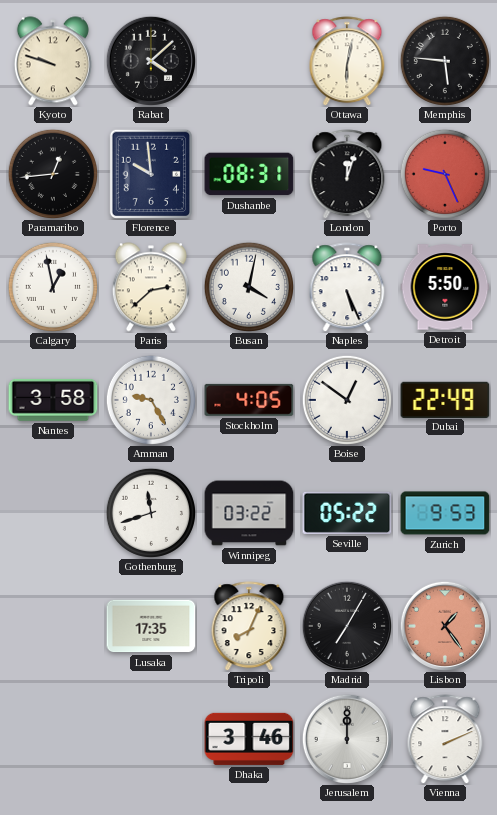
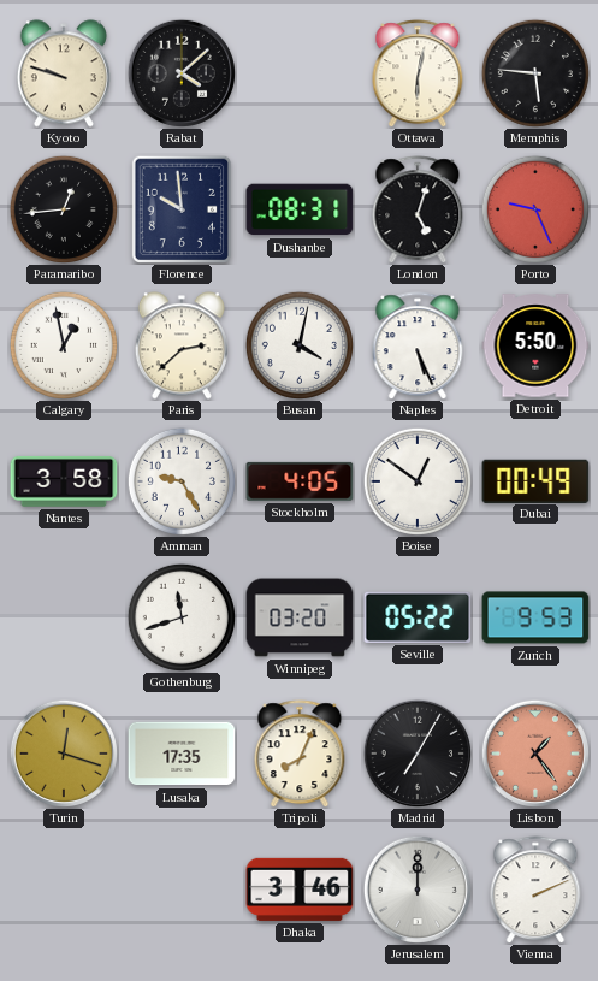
London: 12:03 -> 5:03 (418, 209)
Dubai: 22:49 -> 00:49 (535, 480)
Winnipeg: 03:22 -> 03:20 (300, 617)
Turin: none -> 12:18 (64, 754)
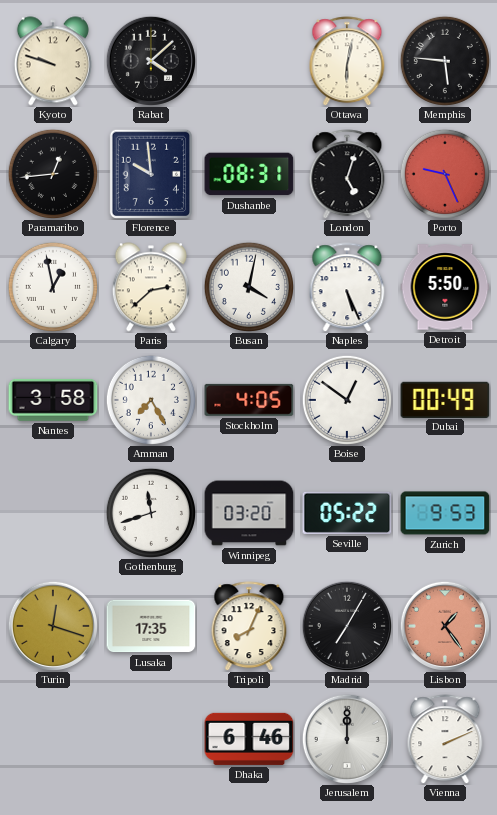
Amman: 9:25 -> 7:25 (151, 400)
Dhaka: 3:46 -> 6:46 (249, 739)
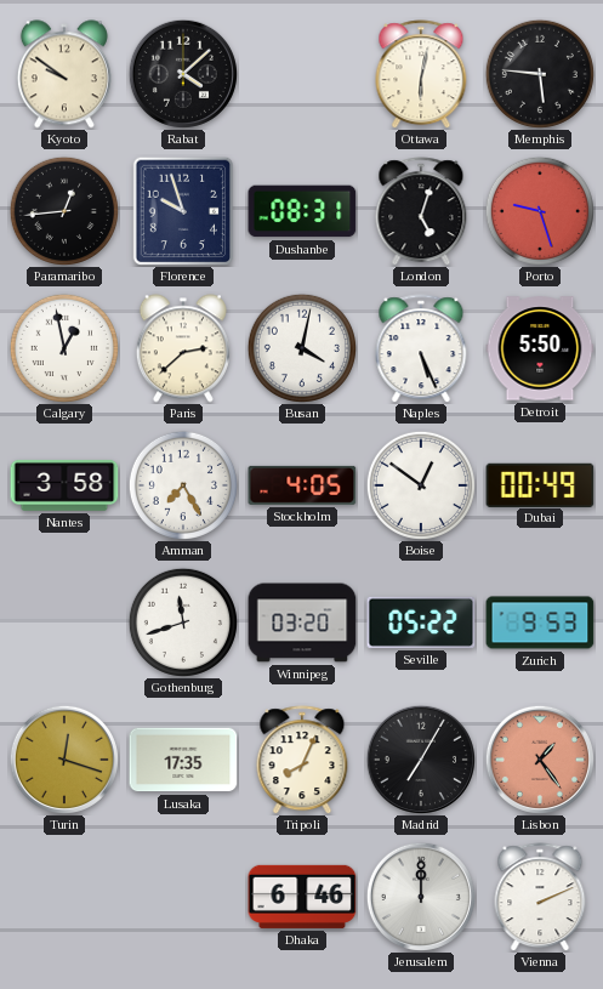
Kyoto: 9:48 -> 9:51 (64, 74)
Florence: 9:59 -> 9:57 (182, 211)
Porto: 9:26 -> 9:27 (540, 211)
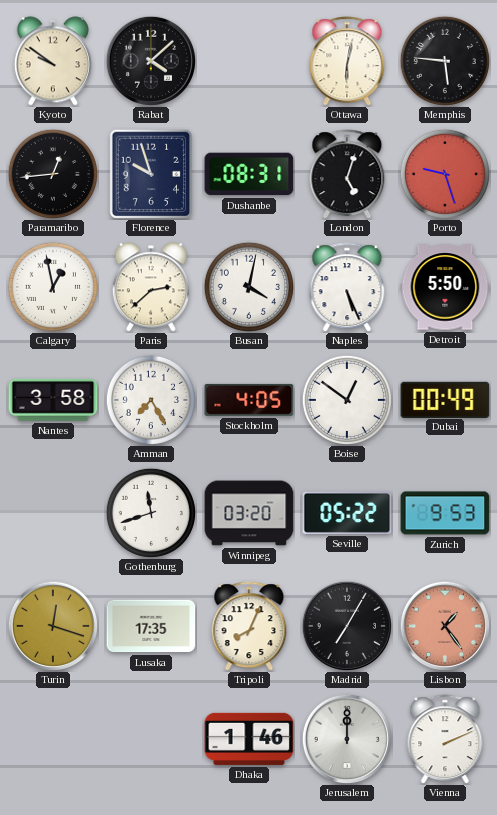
Dhaka: 6:46 -> 1:46 (249, 739)
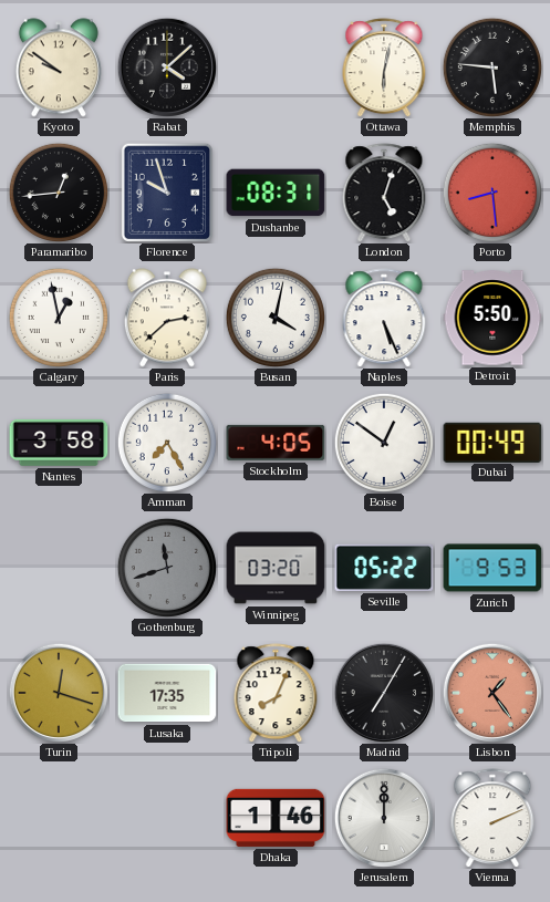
Porto: 9:27 -> 8:29 (492, 193)
Gothenburg dial: white -> grey (167, 568)
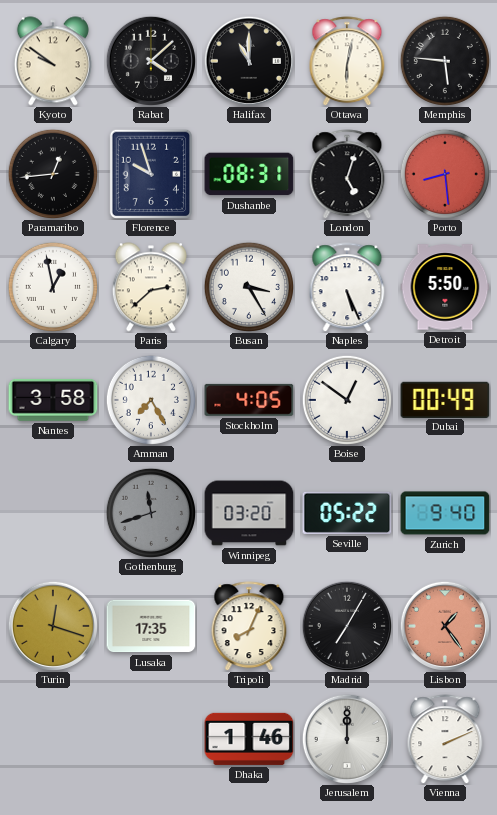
Halifax: none -> 11:00 (249, 61)
Busan: 4:02 -> 3:25 (249, 287)
Zurich: 9:53 -> 9:40 (445, 513)
